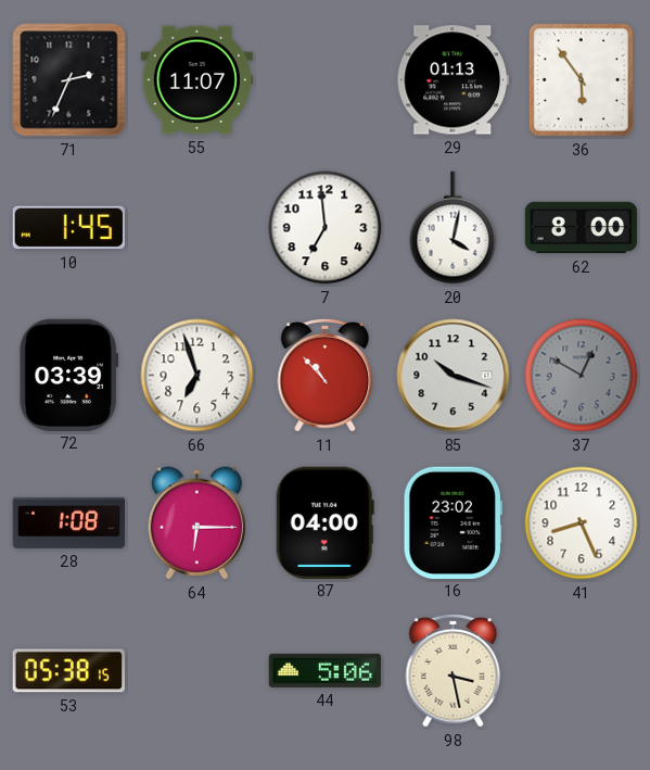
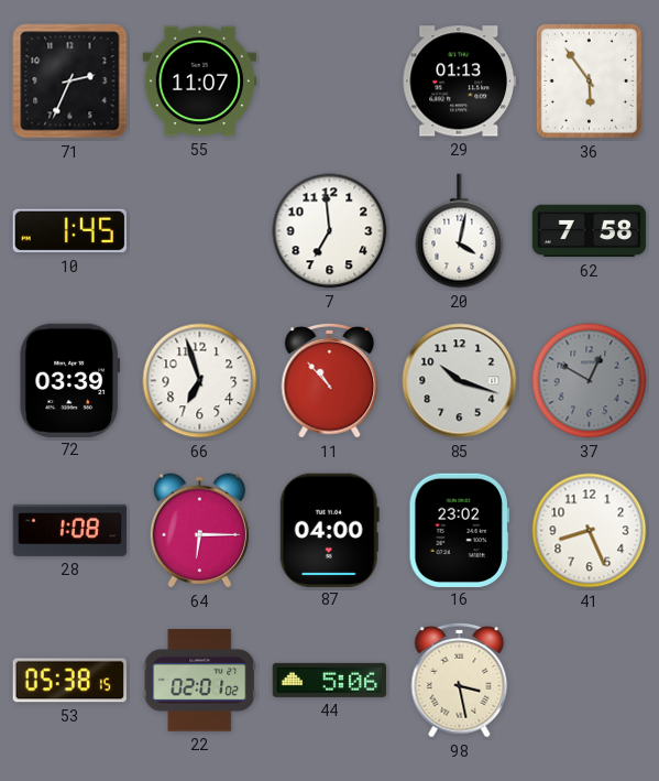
62: 8:00 -> 7:58 (590, 231)
22: none -> 02:01 (199, 681)
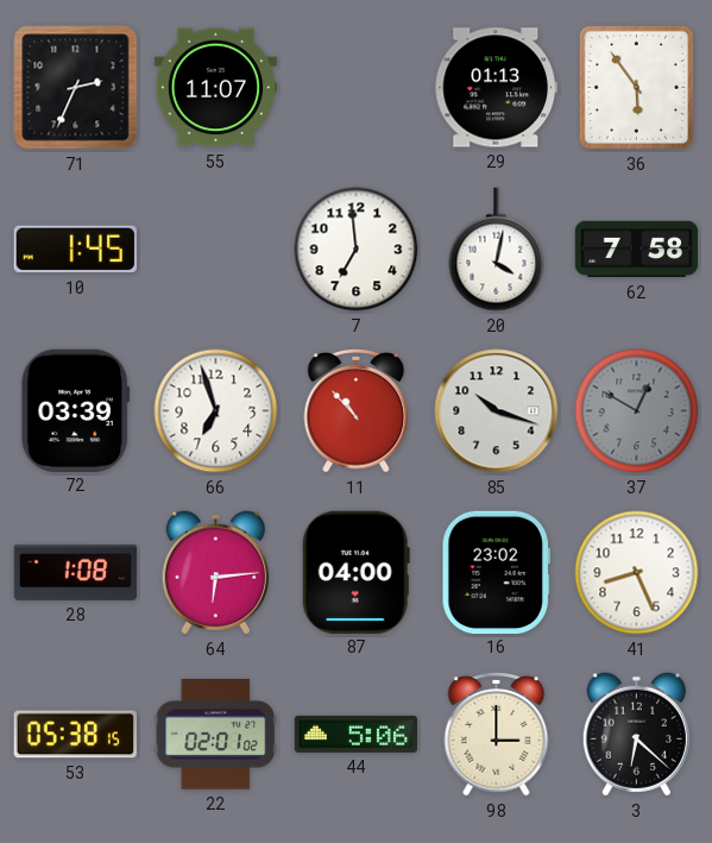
64: 6:15 -> 6:14 (215, 573)
98: 3:28 -> 3:00 (497, 734)
3: none -> 6:22 (636, 735)
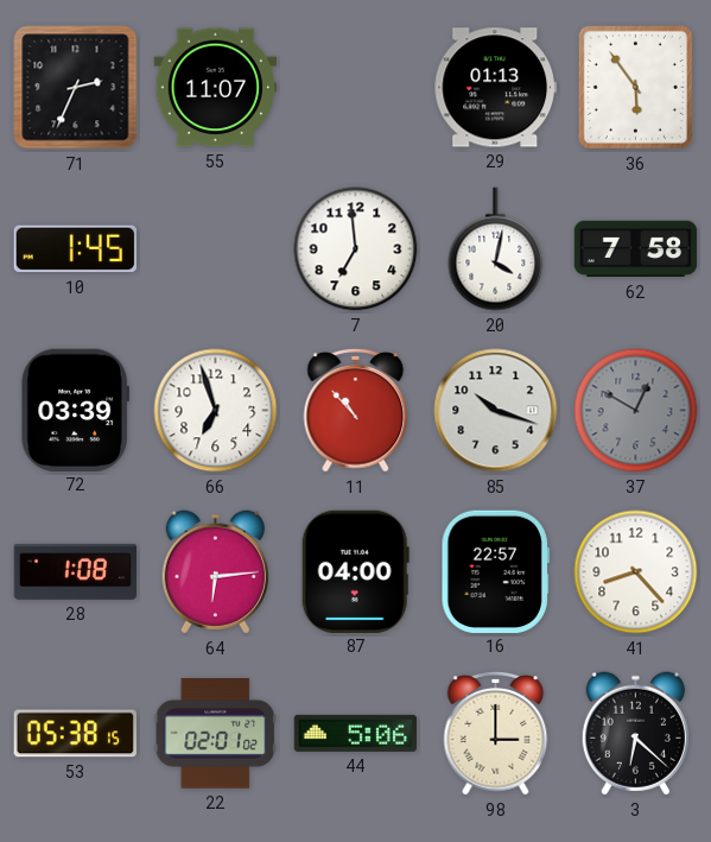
16: 23:02 -> 22:57 (495, 571)
41: 8:26 -> 8:23 (636, 572)
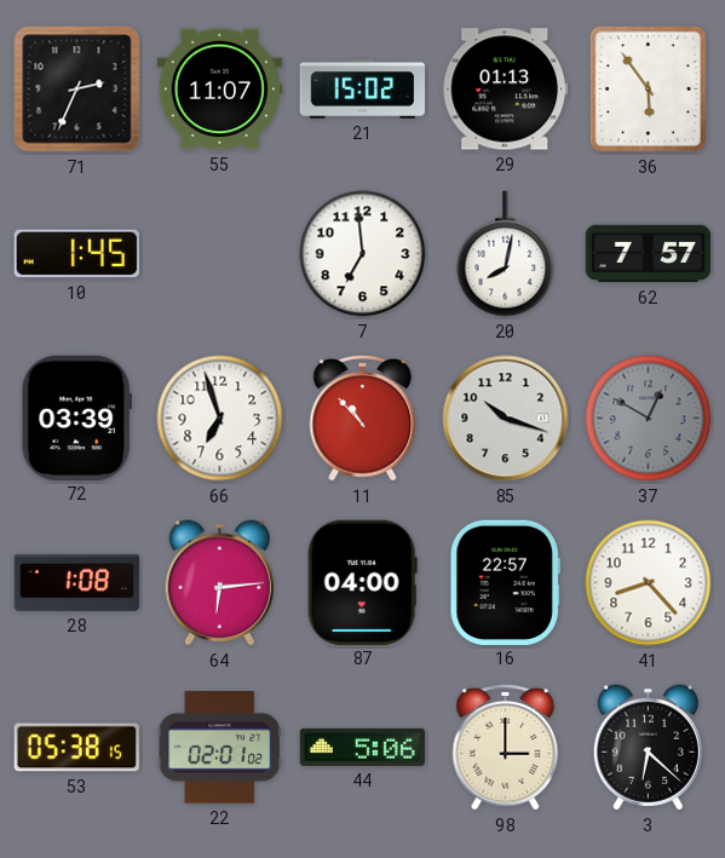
21: none -> 15:02 (363, 88)
20: 4:02 -> 8:02 (506, 254)
62: 7:58 -> 7:57 (649, 254)
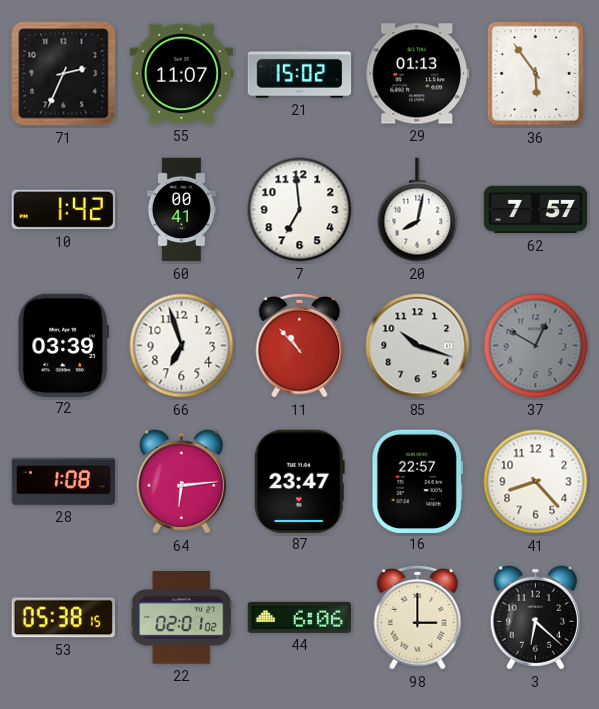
10: 1:45 -> 1:42 (63, 210)
60: none -> 00:41 (181, 210)
87: 04:00 -> 23:47 (299, 481)
44: 5:06 -> 6:06 (299, 617)
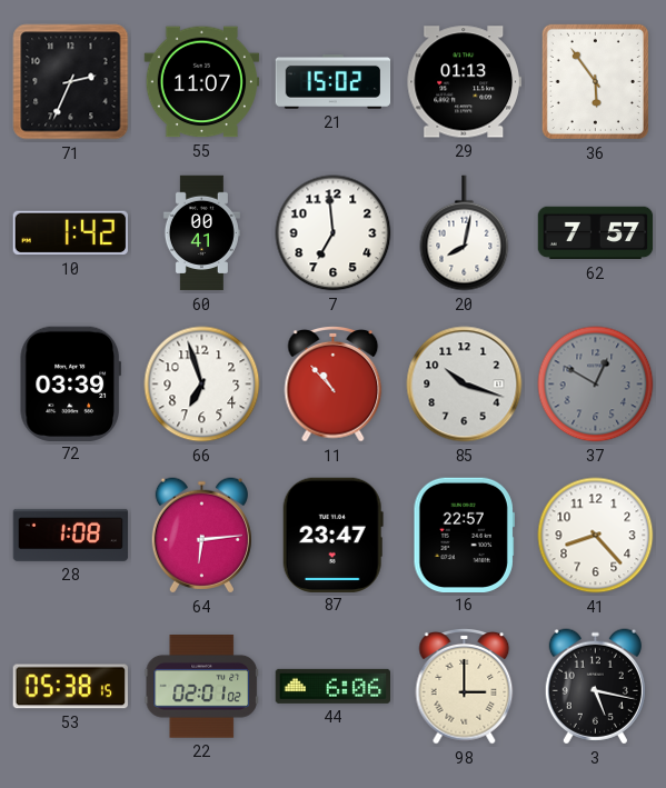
3: 6:22 -> 5:17 (595, 687)
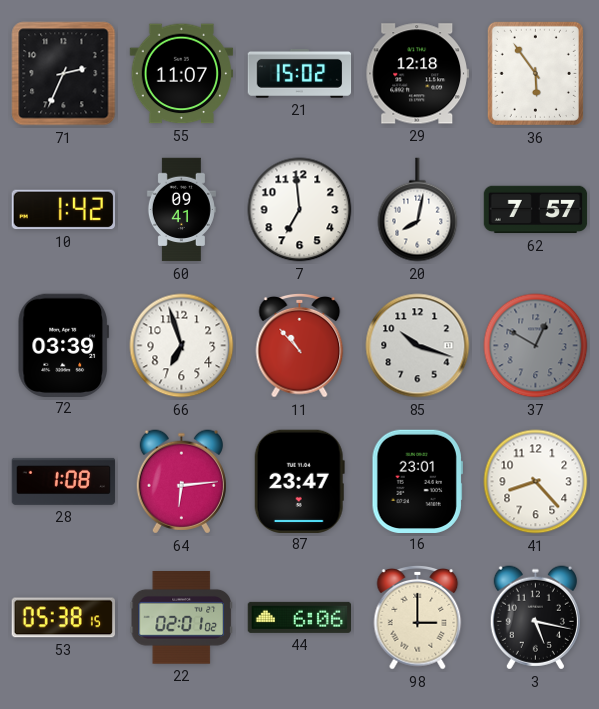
29: 01:13 -> 12:18 (417, 74)
60: 00:41 -> 09:41 (181, 210)
16: 22:57 -> 23:01 (417, 481)
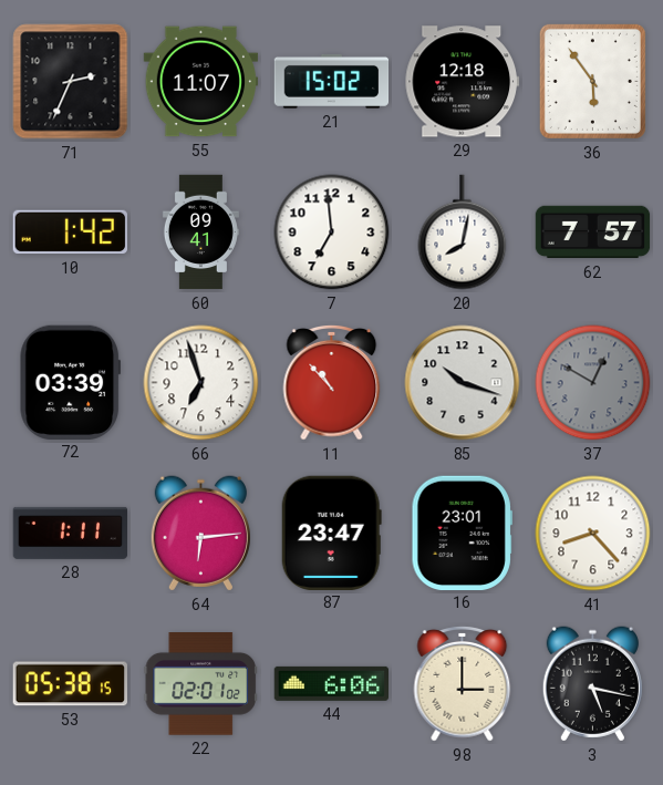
28: 1:08 -> 1:11 (71, 533)
